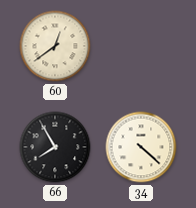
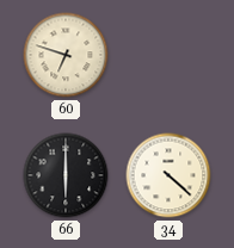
60: 12:39 -> 6:48 (66, 55)
66: 7:55 -> 6:00 (66, 175)
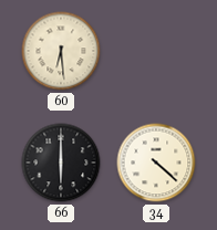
60: 6:48 -> 6:29 (61, 51)
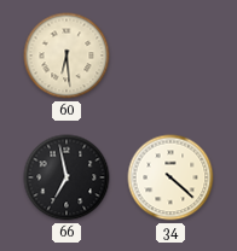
66: 6:00 -> 6:58 (67, 177)
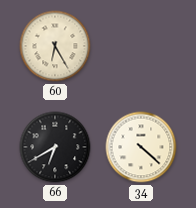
60: 6:29 -> 6:25 (55, 46)
66: 6:58 -> 6:40 (55, 147)
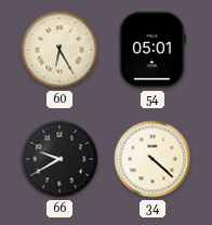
54: none -> 05:01 (153, 50)
66: 6:40 -> 9:40 (59, 159)
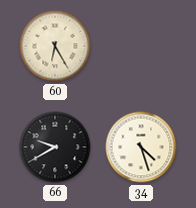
54: 05:01 -> none (153, 50)
34: 4:22 -> 4:27 (141, 147)
